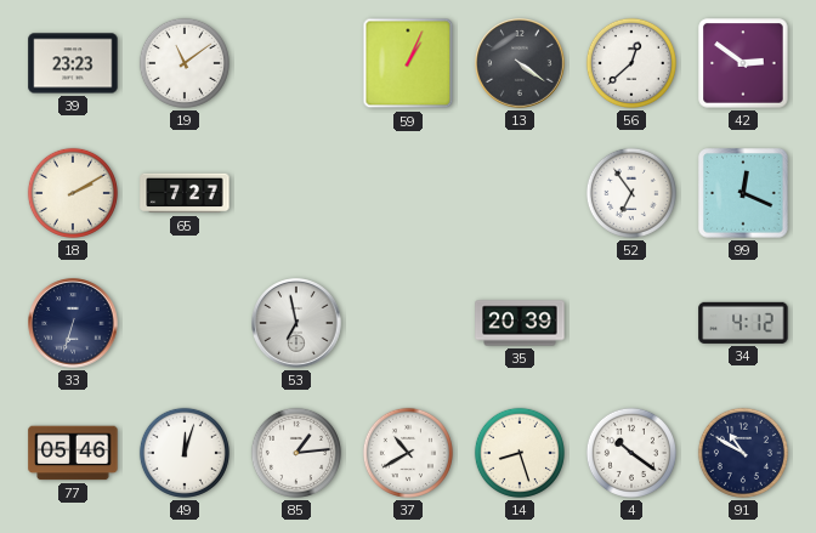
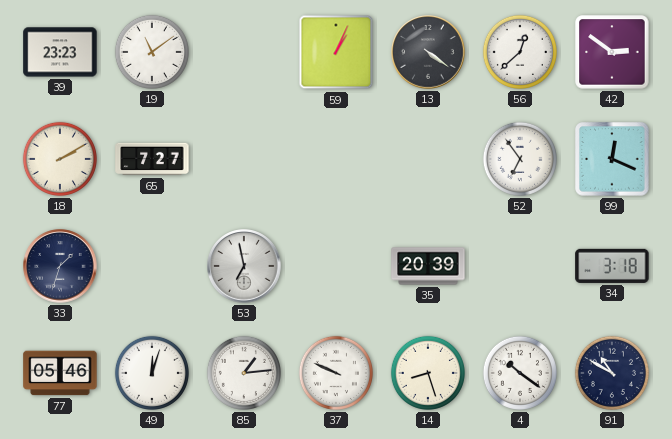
33: 6:33 -> 1:33 (60, 266)
34: 4:12 -> 3:18 (612, 266)
37: 10:40 -> 9:49 (336, 373)
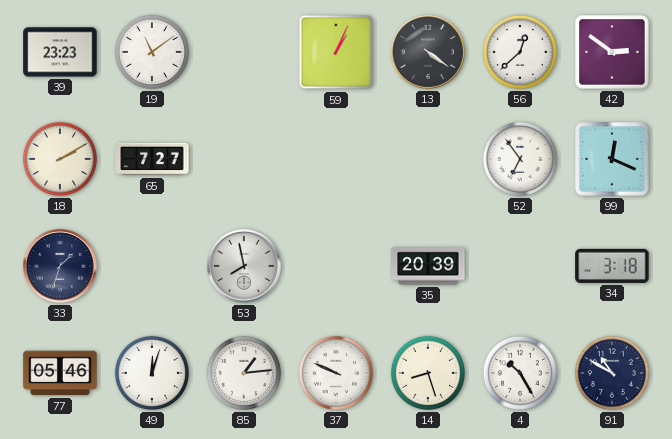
53: 6:58 -> 7:58 (244, 266)
4: 10:21 -> 10:25 (520, 373)
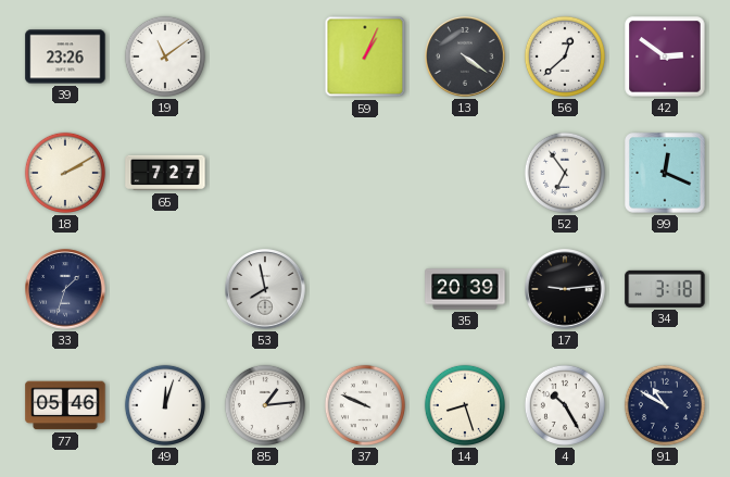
39: 23:23 -> 23:26 (65, 57)
17: none -> 9:14 (565, 289)
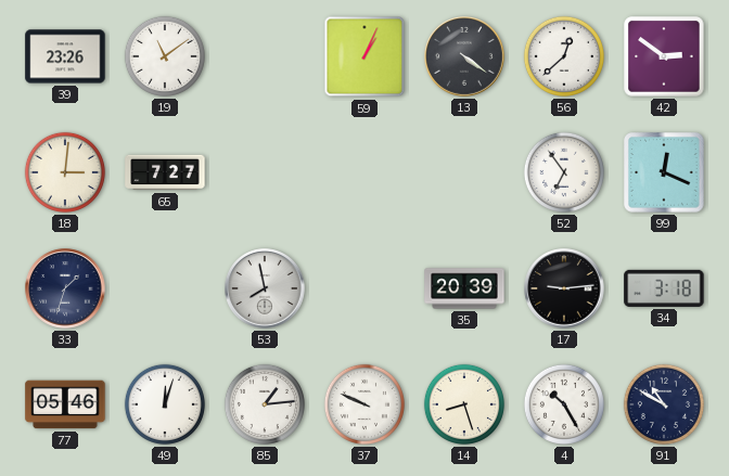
18: 2:10 -> 3:01 (65, 172)
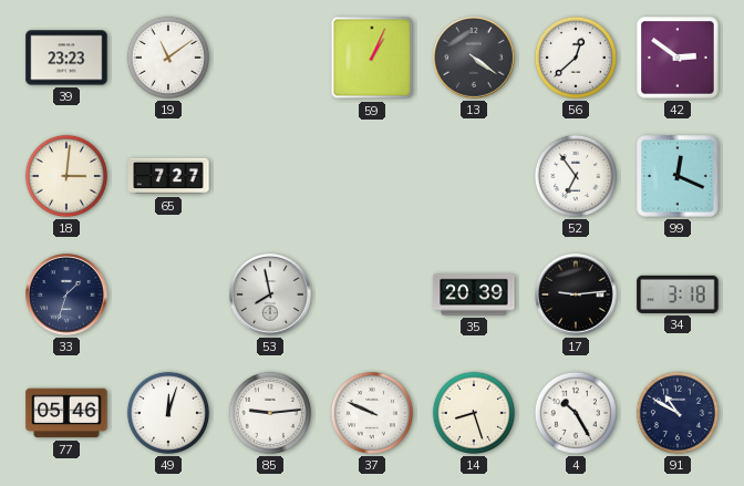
39: 23:26 -> 23:23 (66, 58)
85: 1:14 -> 9:14 (270, 413)
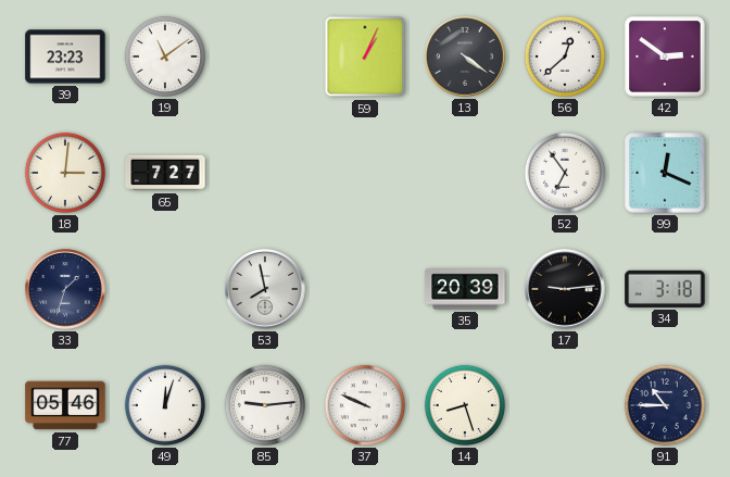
4: 10:25 -> none (576, 413)
91: 10:50 -> 10:45 (665, 405)
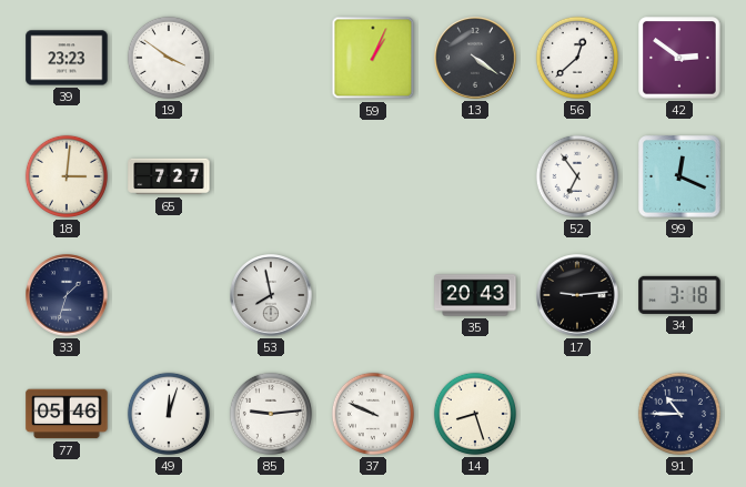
19: 11:09 -> 3:51 (169, 58)
35: 20:39 -> 20:43 (475, 295)
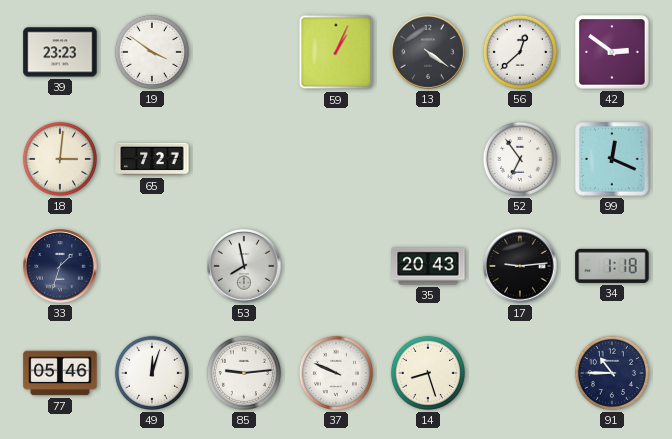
34: 3:18 -> 1:18 (612, 266)
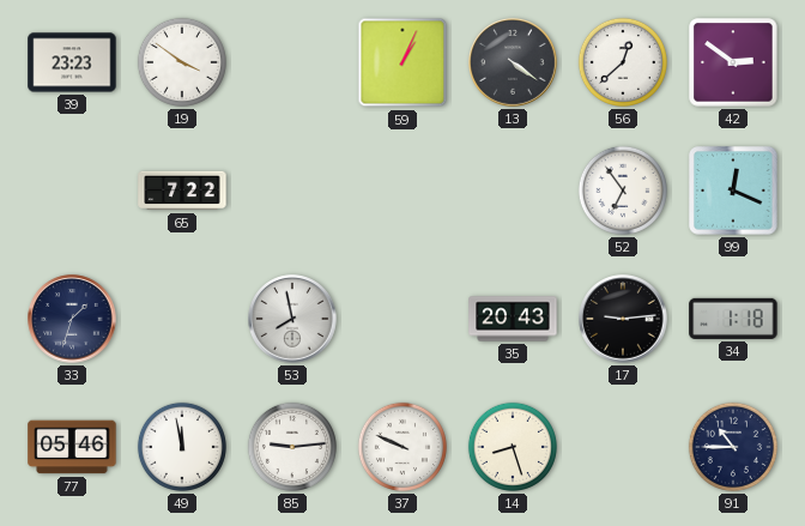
18: 3:01 -> none (60, 159)
65: 7:27 -> 7:22 (182, 191)
49: 12:03 -> 11:58 (182, 447)
